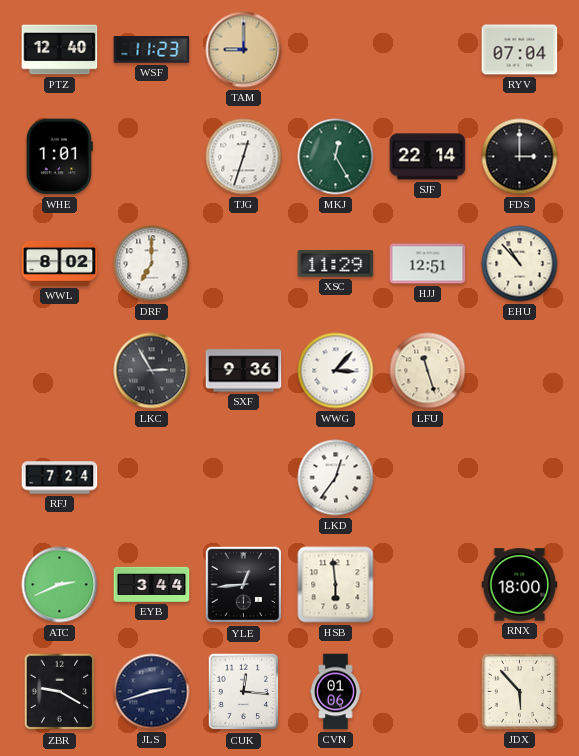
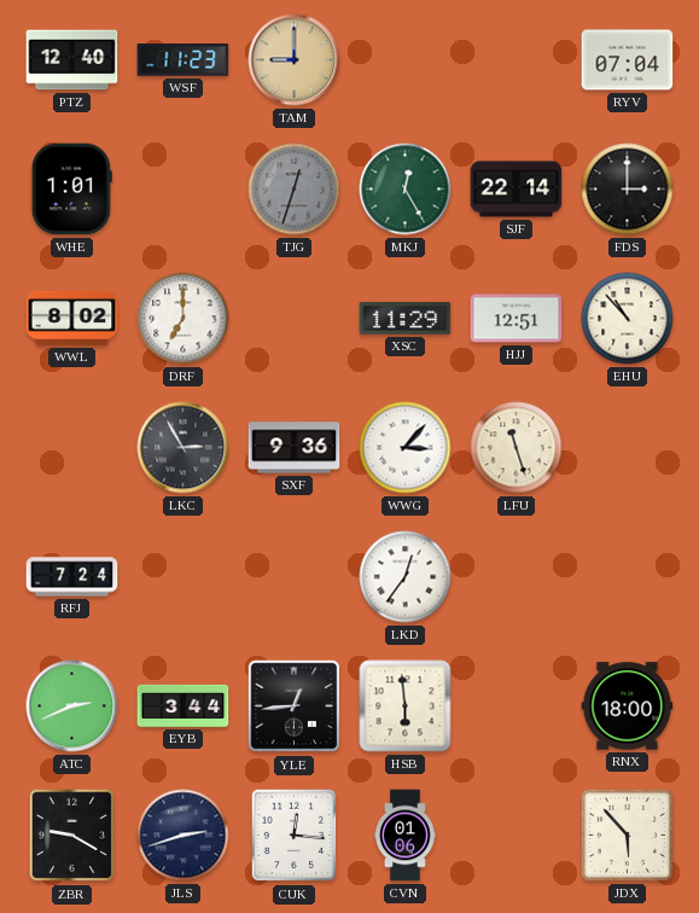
TJG dial: white -> grey (295, 190)
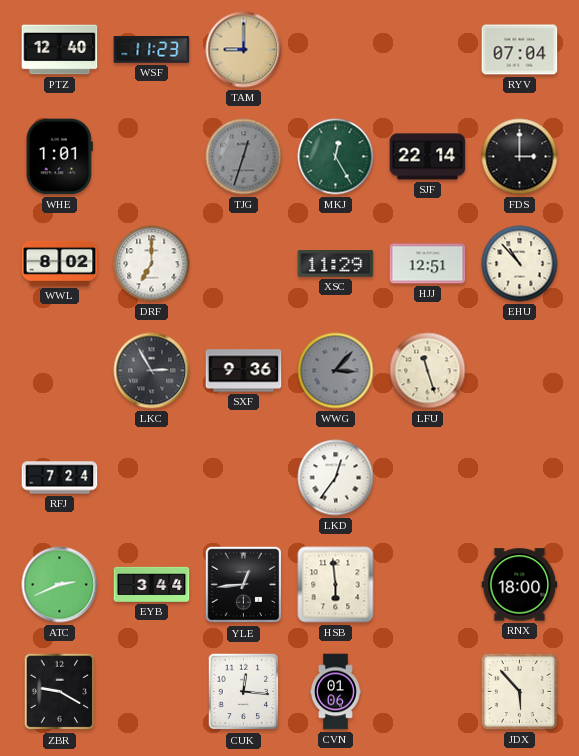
WWG dial: white -> grey (336, 371)
JLS: 2:42 -> none (184, 836)
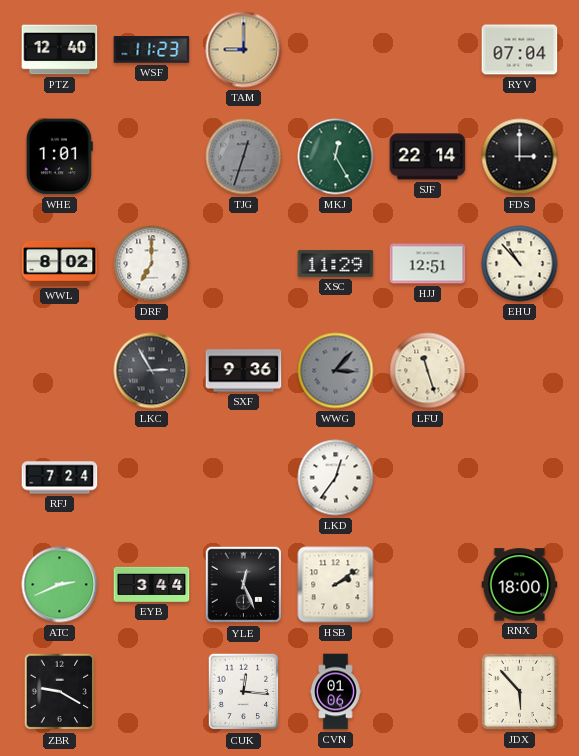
YLE: 12:44 -> 12:26 (244, 585)
HSB: 5:59 -> 2:09 (336, 585)
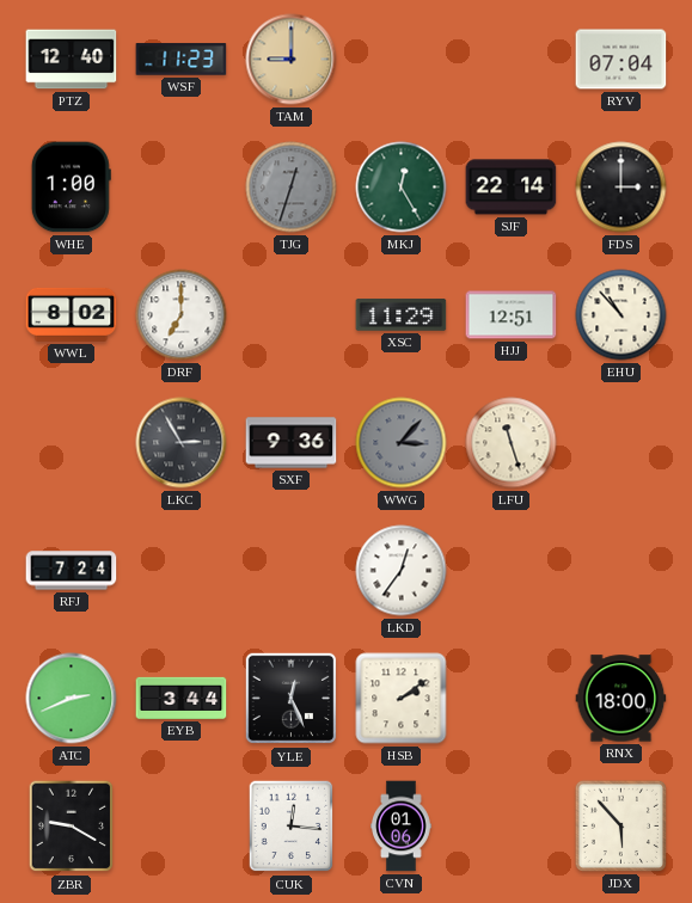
WHE: 1:01 -> 1:00 (71, 188)
